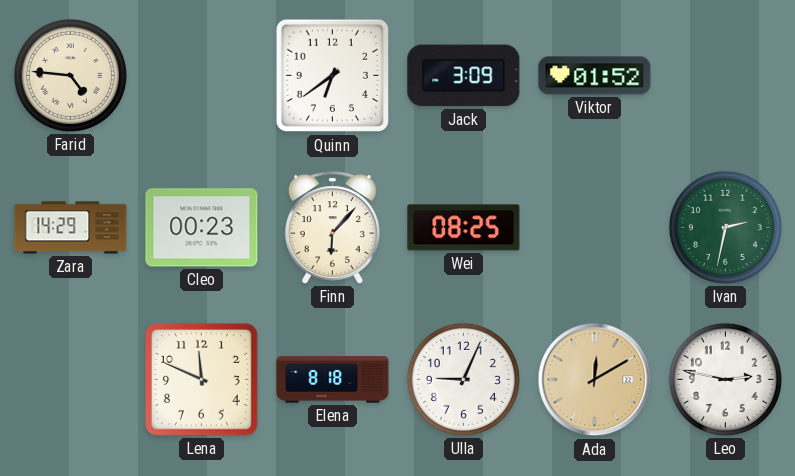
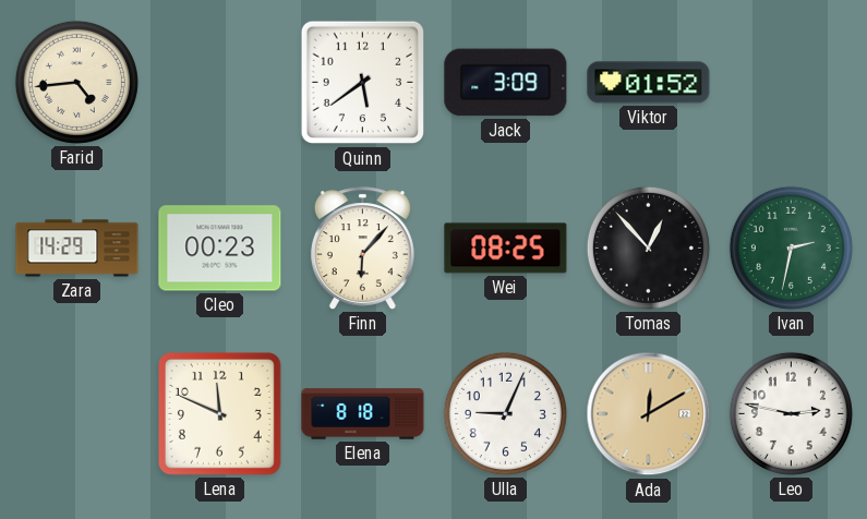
Farid: 4:46 -> 4:44 (76, 82)
Quinn: 6:39 -> 5:39 (363, 83)
Tomas: none -> 12:53 (648, 248)
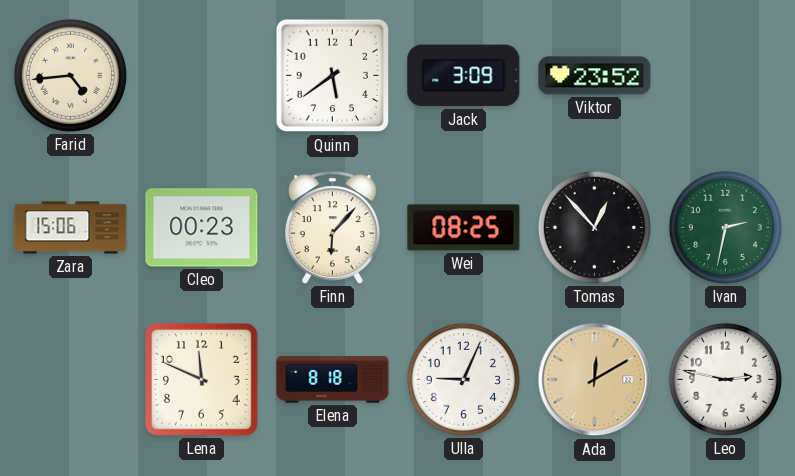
Viktor: 01:52 -> 23:52 (595, 76)
Zara: 14:29 -> 15:06 (71, 228)
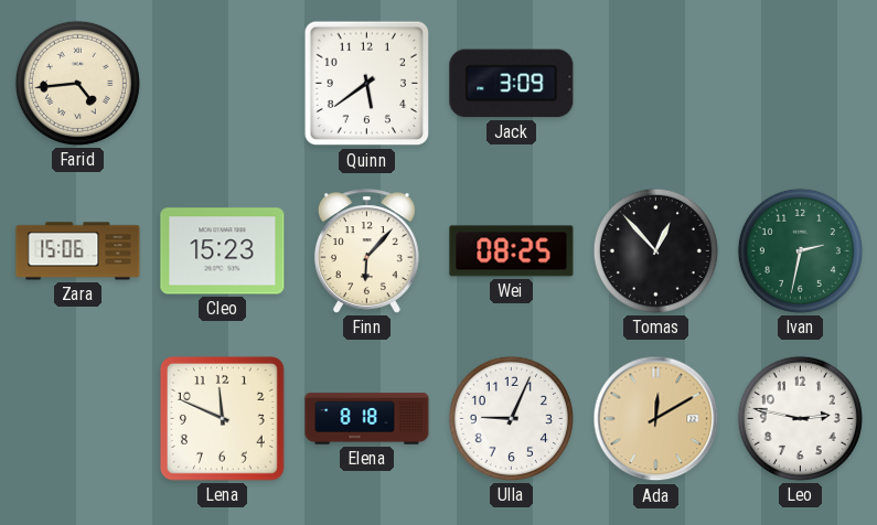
Viktor: 23:52 -> none (595, 76)
Cleo: 00:23 -> 15:23 (223, 251)
